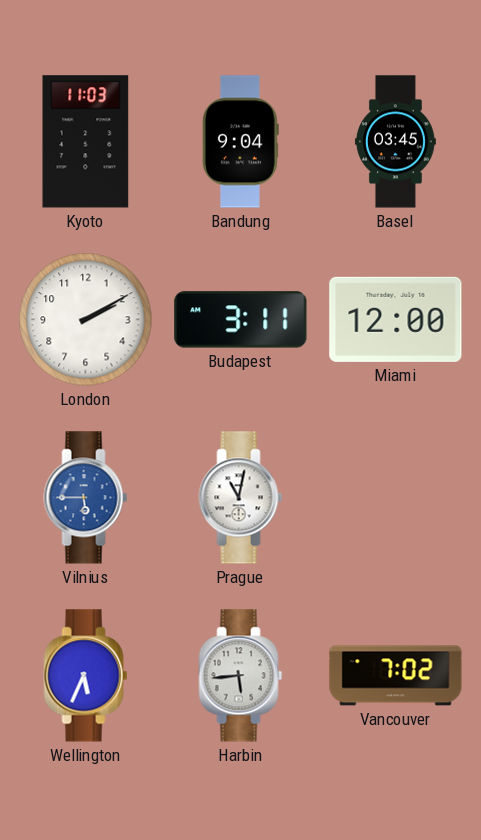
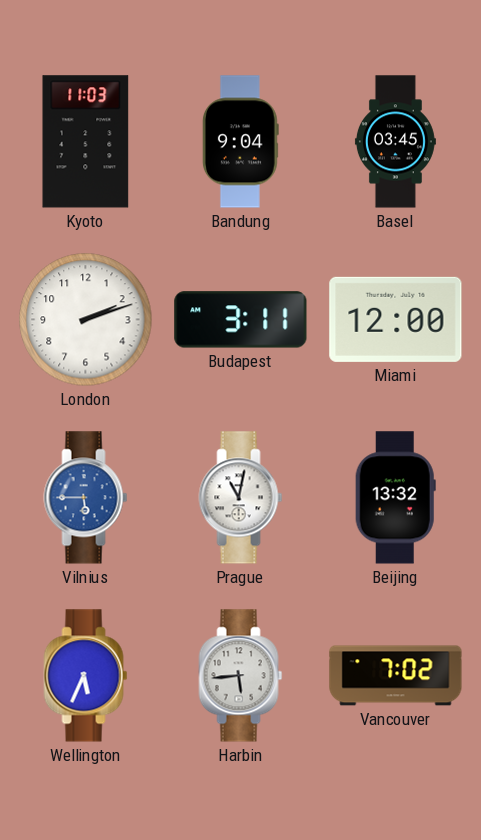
London: 2:10 -> 2:12 (86, 320)
Beijing: none -> 13:32 (395, 498)
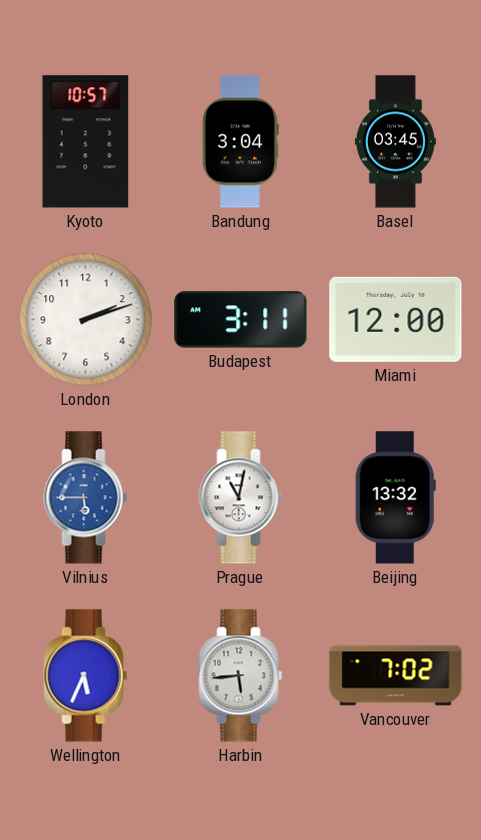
Kyoto: 11:03 -> 10:57 (86, 142)
Bandung: 9:04 -> 3:04 (240, 142)
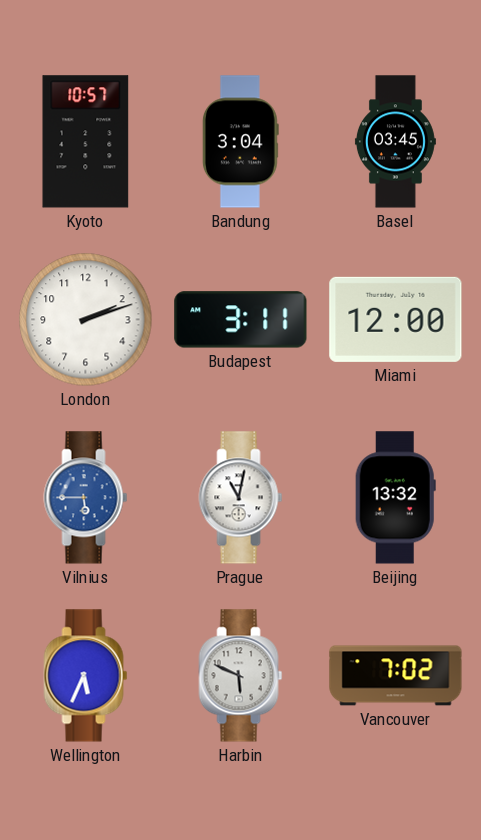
Harbin: 5:44 -> 5:49 (241, 676)
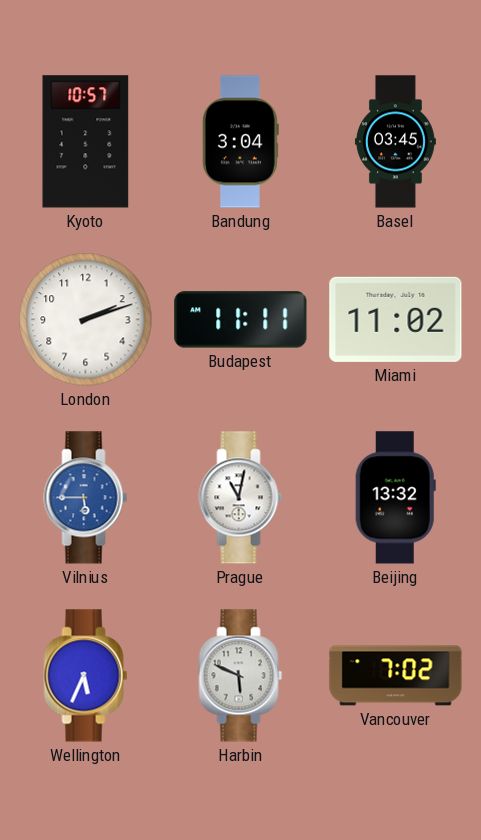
Budapest: 3:11 -> 11:11 (241, 320)
Miami: 12:00 -> 11:02 (396, 319)
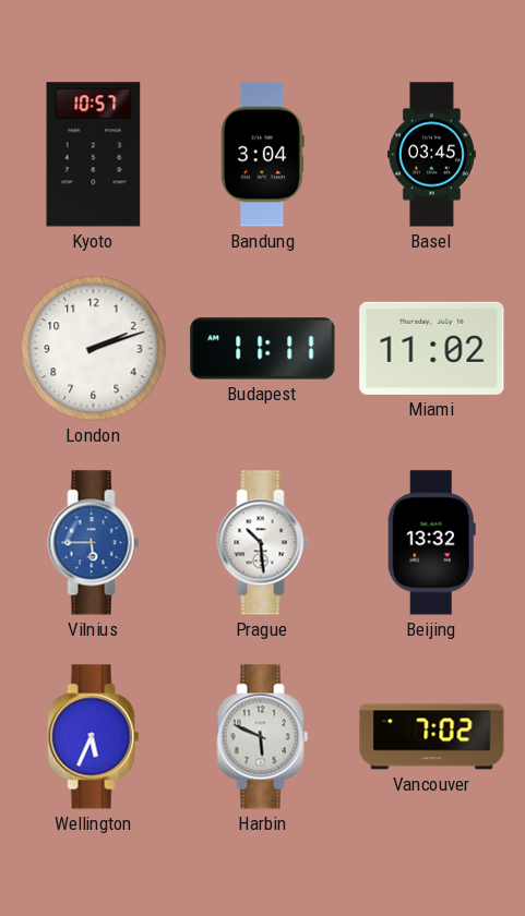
Prague: 11:02 -> 10:29 (263, 543)
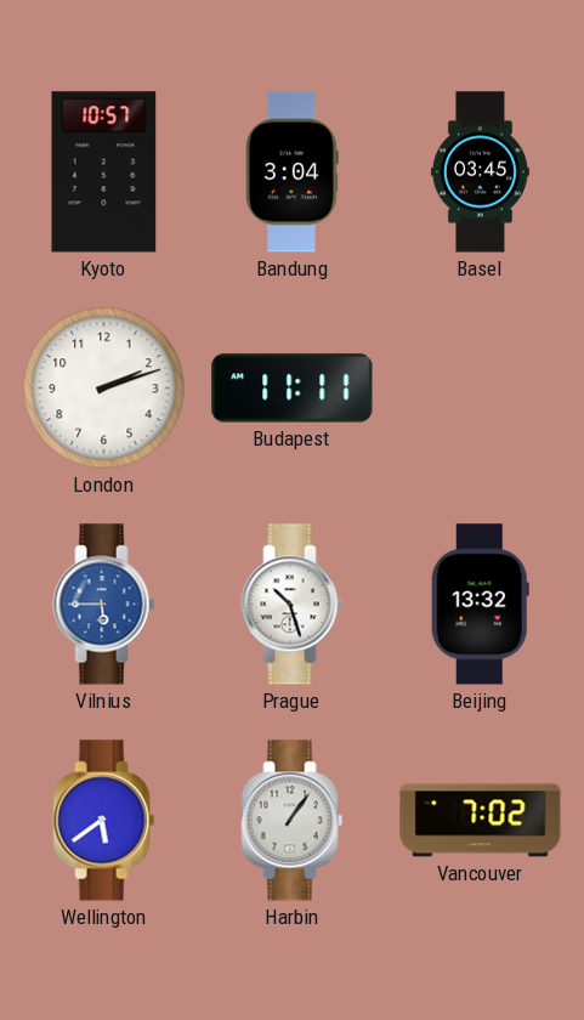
Miami: 11:02 -> none (432, 348)
Prague: 10:29 -> 10:27 (293, 605)
Wellington: 5:34 -> 5:39 (104, 821)
Harbin: 5:49 -> 1:06 (293, 821)
